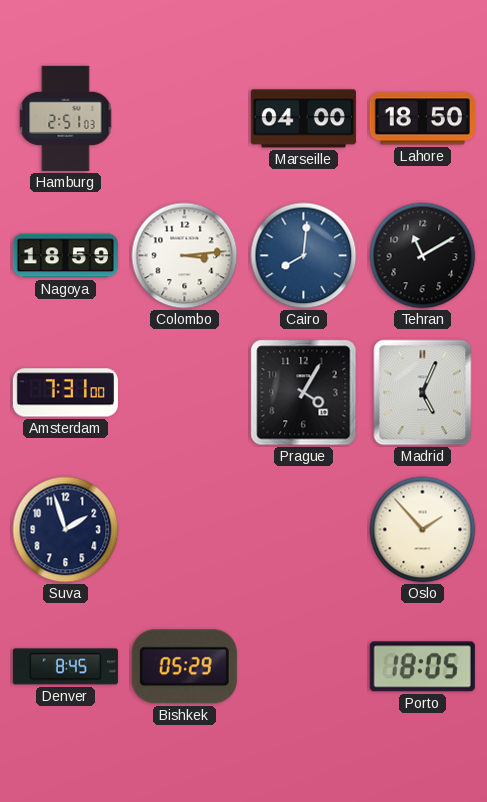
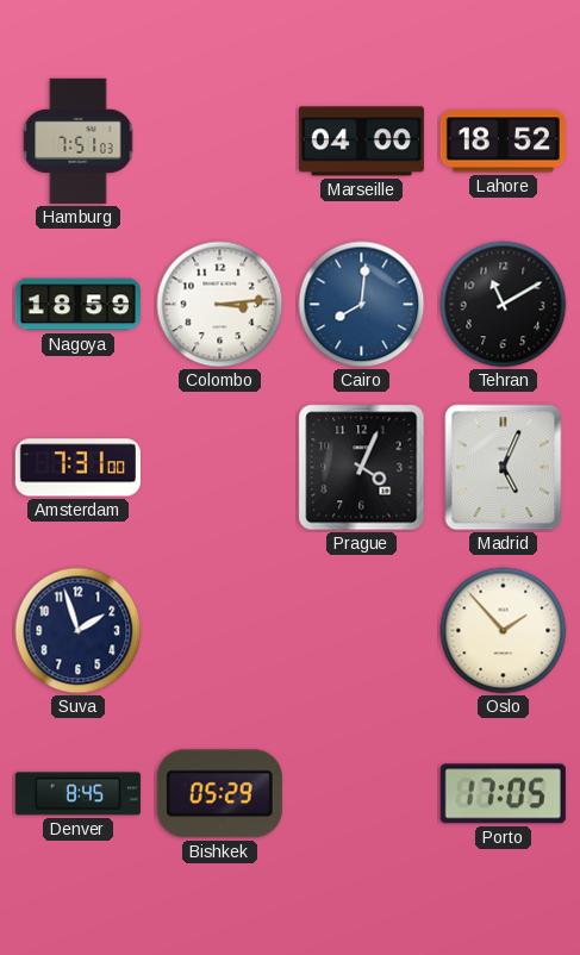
Hamburg: 2:51 -> 7:51 (79, 141)
Lahore: 18:50 -> 18:52 (503, 142)
Prague: 4:05 -> 4:04 (362, 468)
Porto: 18:05 -> 17:05 (503, 794)
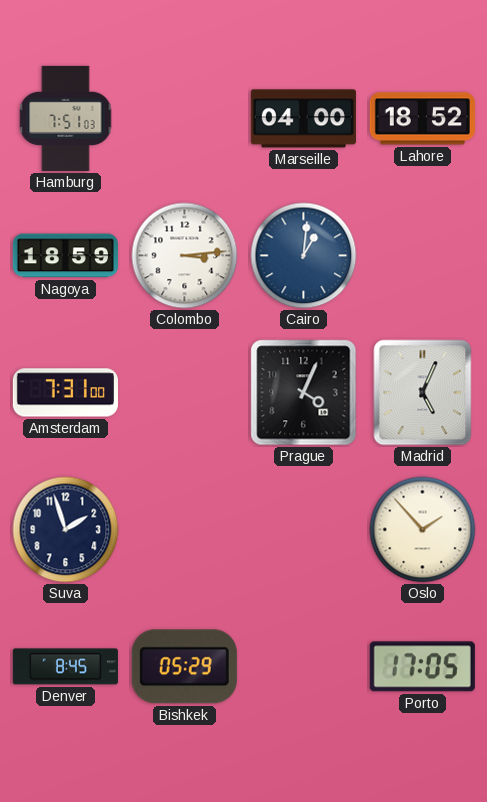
Cairo: 8:01 -> 1:01 (304, 256)
Tehran: 11:10 -> none (504, 305)
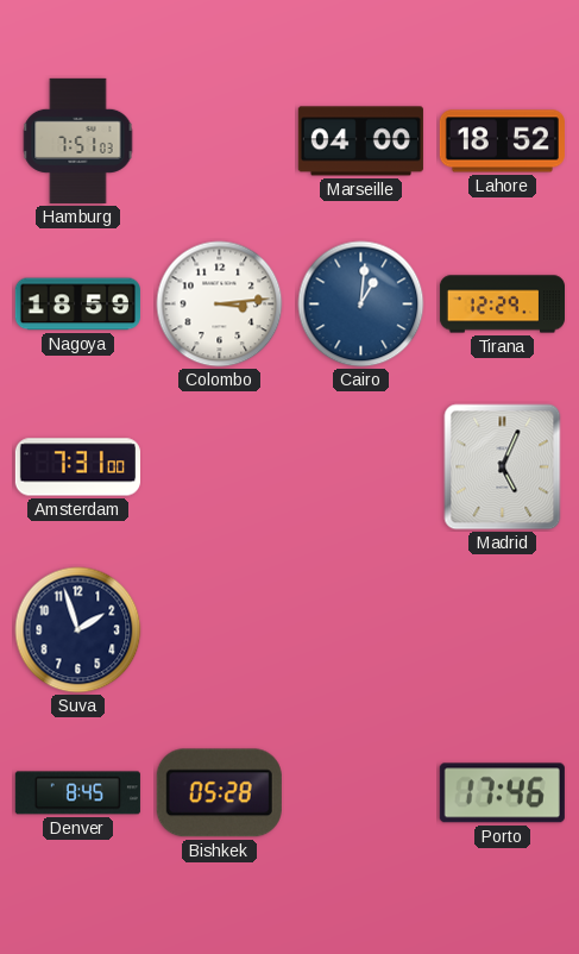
Tirana: none -> 12:29 (502, 305)
Prague: 4:04 -> none (304, 393)
Oslo: 1:53 -> none (423, 530)
Bishkek: 05:29 -> 05:28 (219, 793)
Porto: 17:05 -> 17:46 (502, 793)
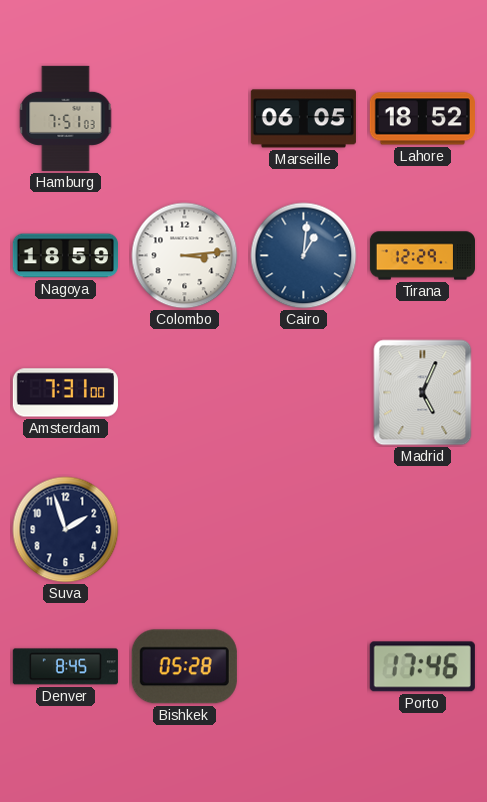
Marseille: 04:00 -> 06:05 (303, 119)
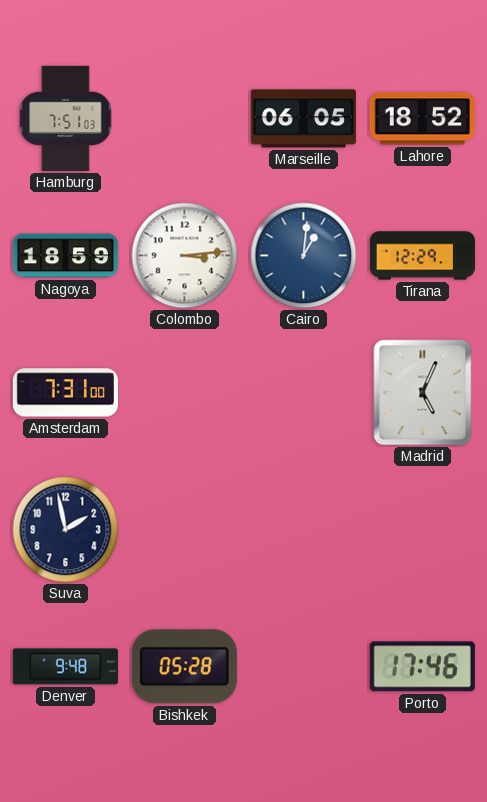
Suva: 1:57 -> 1:58 (66, 530)
Denver: 8:45 -> 9:48 (65, 667)
